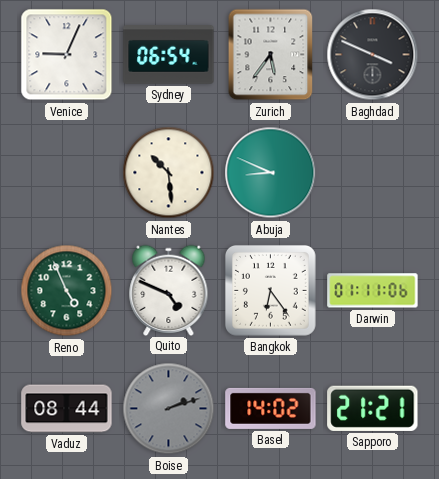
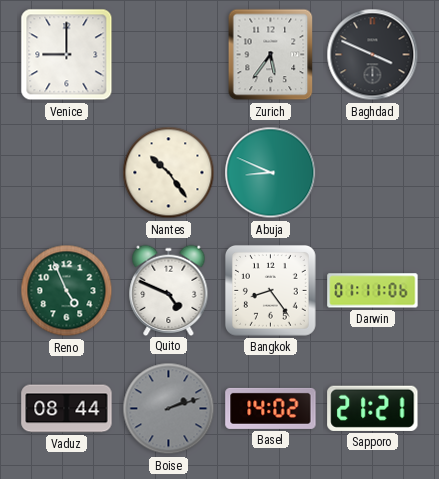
Venice: 9:04 -> 9:00 (67, 55)
Sydney: 06:54 -> none (169, 55)
Nantes: 10:29 -> 10:24 (169, 173)
Bangkok: 6:24 -> 8:24 (270, 290)
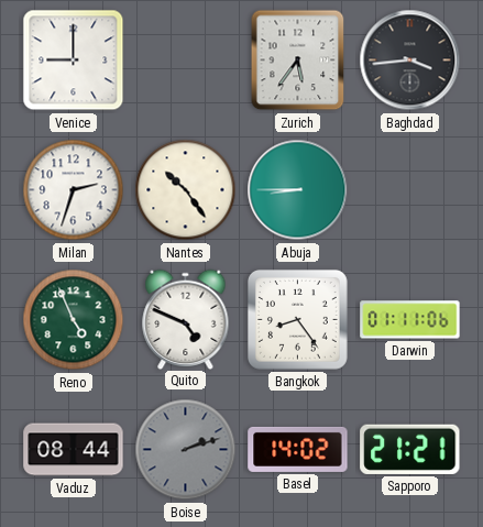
Baghdad: 3:49 -> 3:44 (410, 61)
Milan: none -> 2:33 (74, 190)
Abuja: 8:49 -> 8:45 (298, 190)
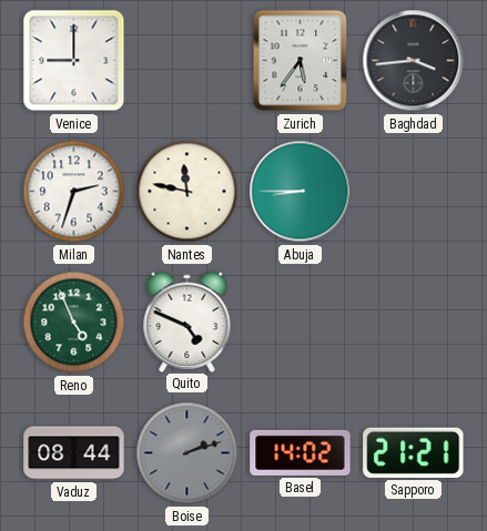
Nantes: 10:24 -> 11:47 (187, 192)
Bangkok: 8:24 -> none (297, 319)
Darwin: 01:11 -> none (410, 320)
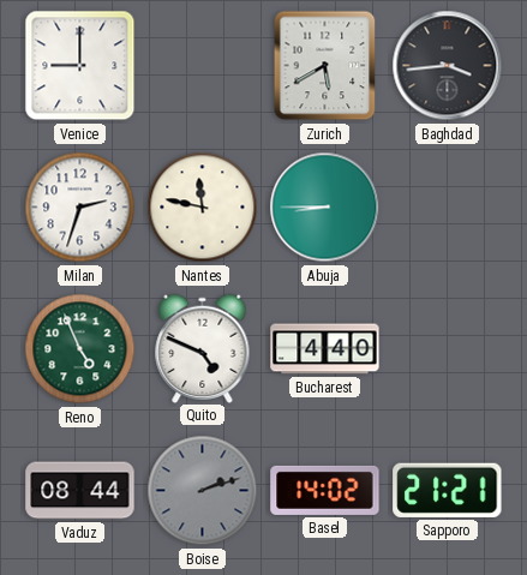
Zurich: 5:36 -> 5:40 (325, 66)
Bucharest: none -> 4:40 (325, 349)
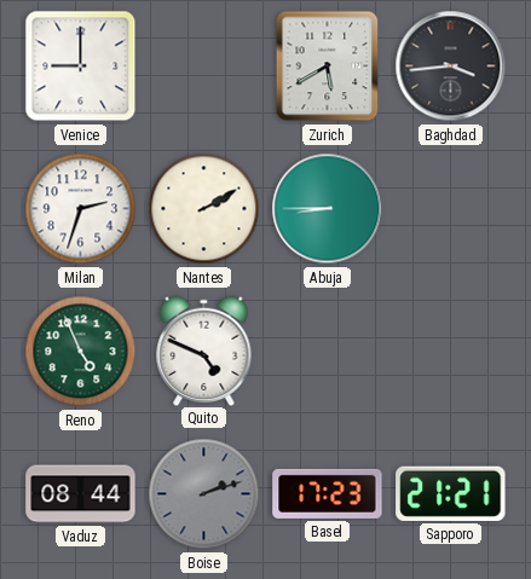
Nantes: 11:47 -> 2:10 (204, 209)
Bucharest: 4:40 -> none (325, 349)
Basel: 14:02 -> 17:23 (328, 493)
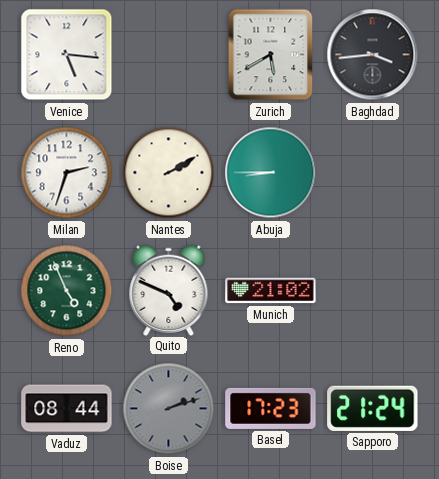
Venice: 9:00 -> 5:16 (67, 55)
Munich: none -> 21:02 (271, 291)
Sapporo: 21:21 -> 21:24 (373, 408)
